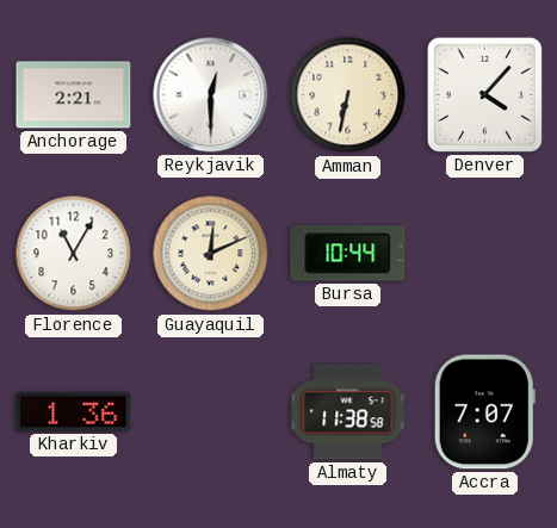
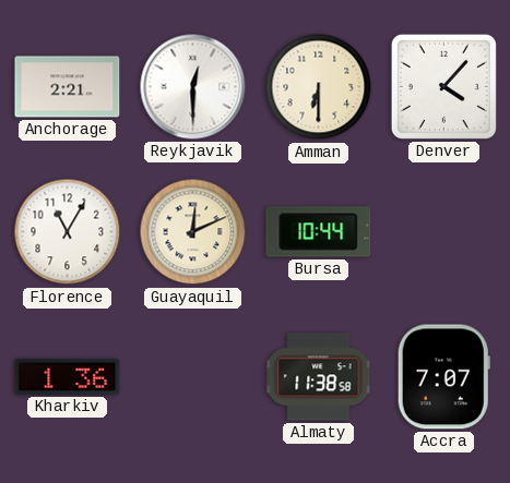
Amman: 6:32 -> 6:30 (319, 87)
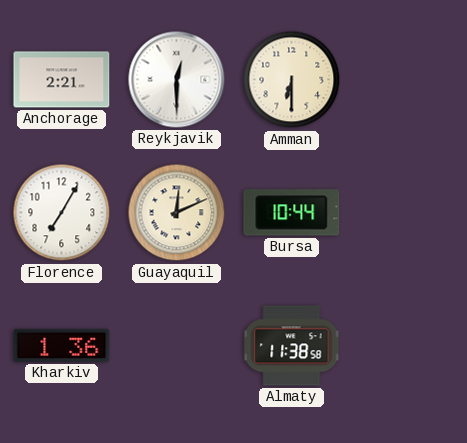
Denver: 4:07 -> none (443, 86)
Florence: 11:05 -> 7:05 (62, 213)
Accra: 7:07 -> none (443, 377)
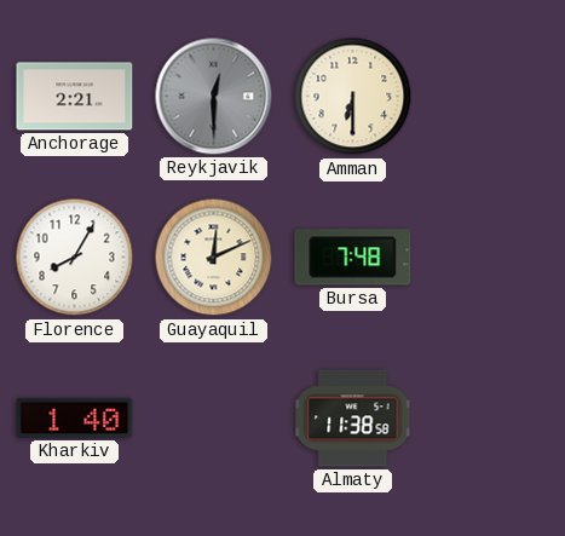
Reykjavik dial: white -> grey (214, 97)
Florence: 7:05 -> 8:05 (75, 258)
Bursa: 10:44 -> 7:48 (353, 258)
Kharkiv: 1:36 -> 1:40 (75, 417)
